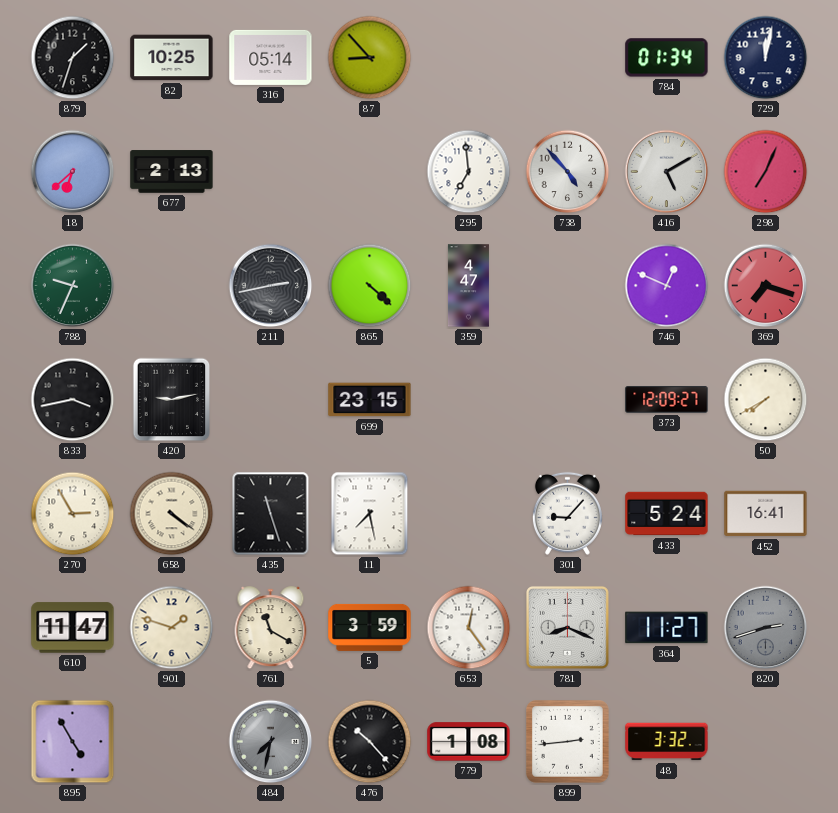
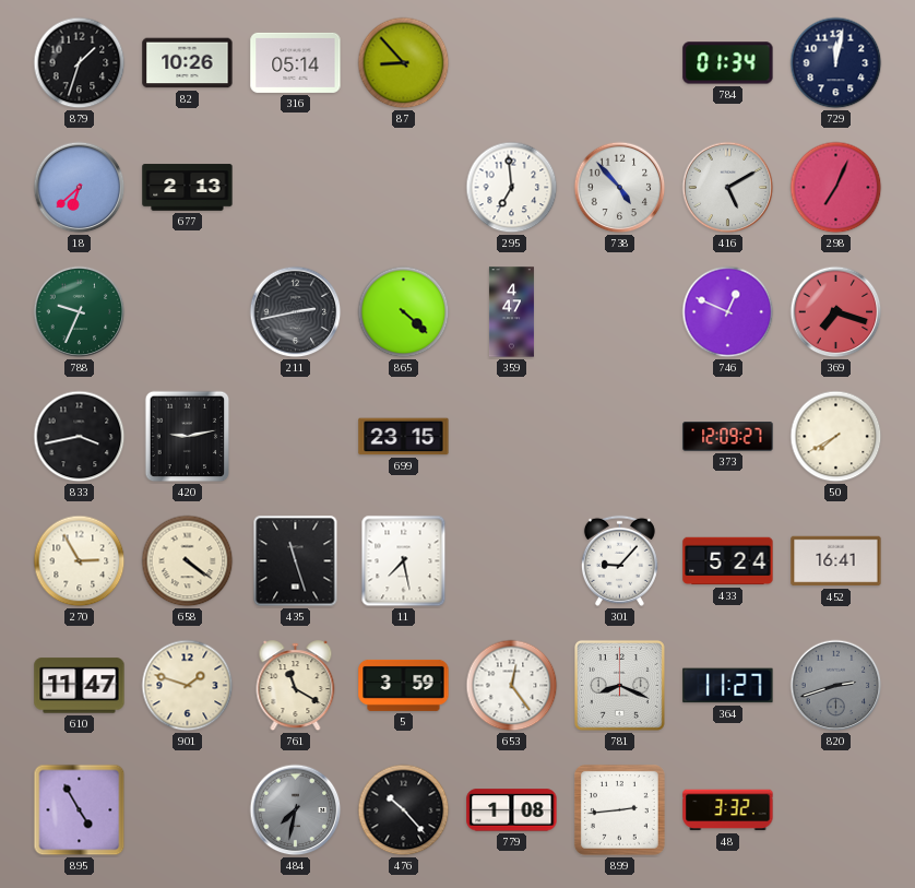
82: 10:25 -> 10:26 (188, 63)
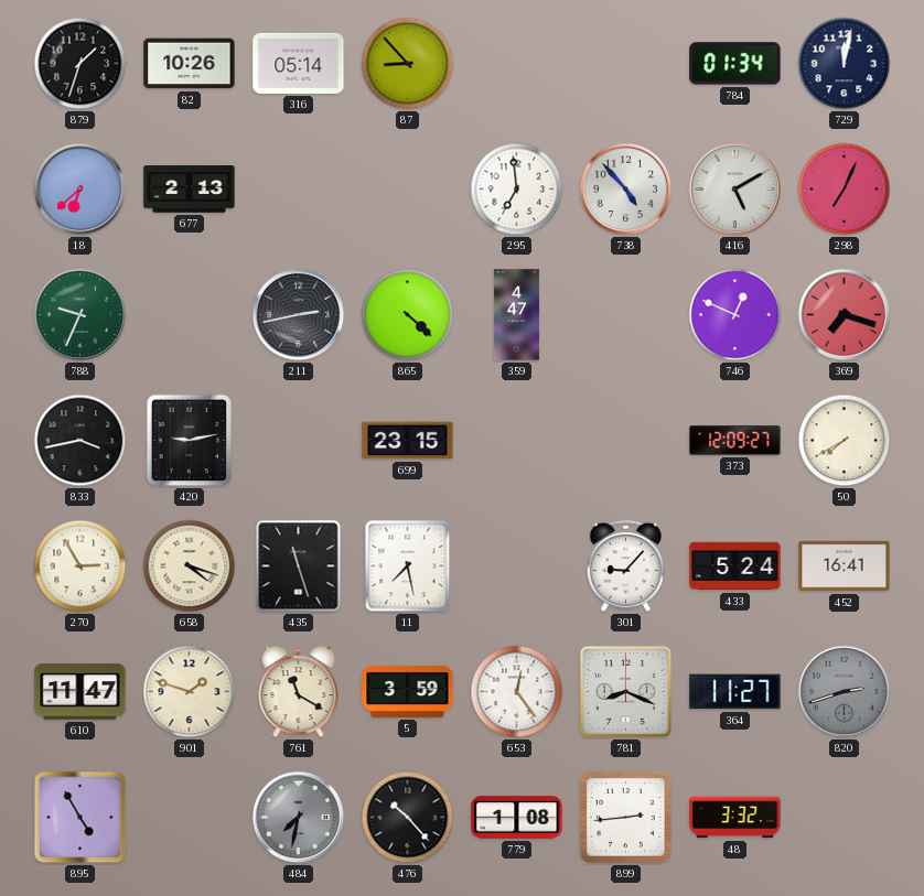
658: 4:21 -> 4:18 (190, 566)
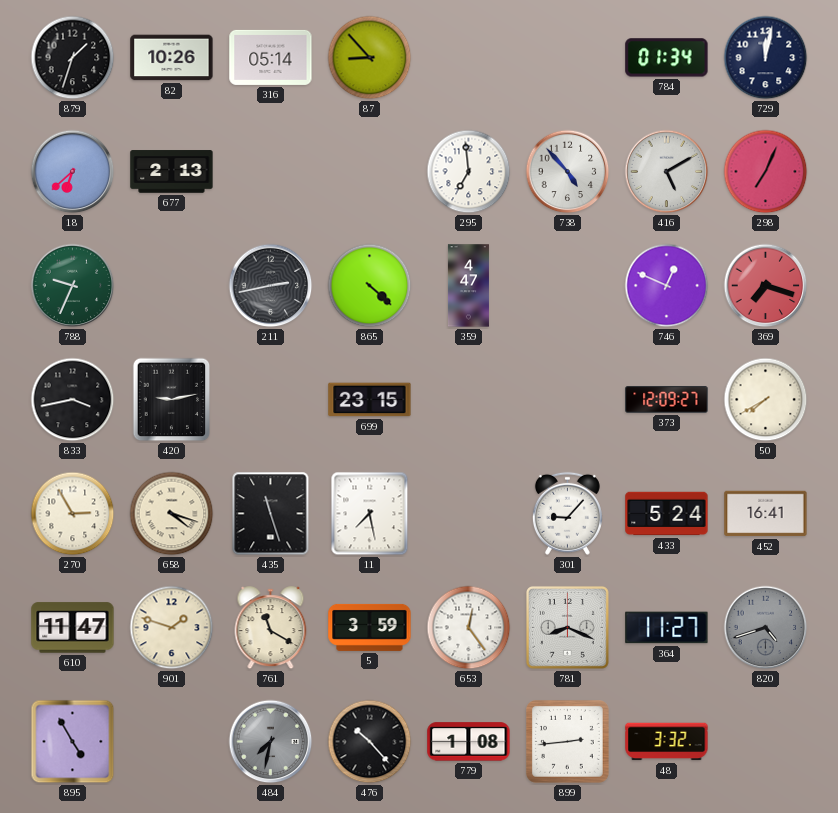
820: 2:42 -> 4:42 (766, 628)
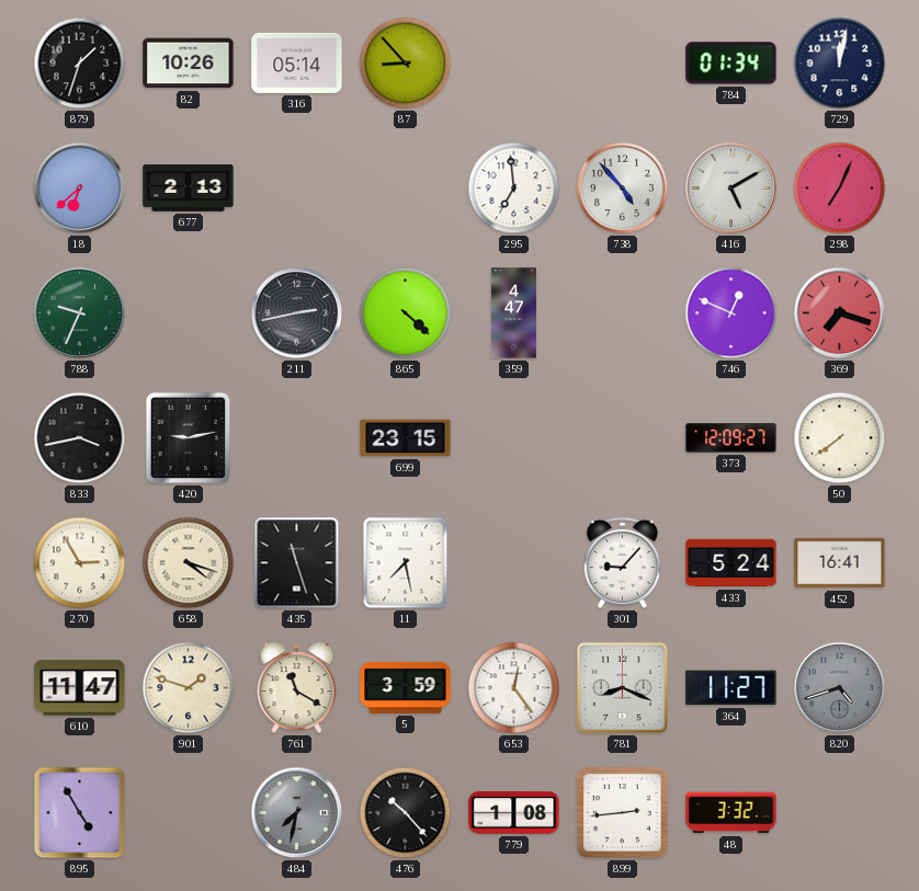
50: 7:40 -> 7:39 (840, 438)
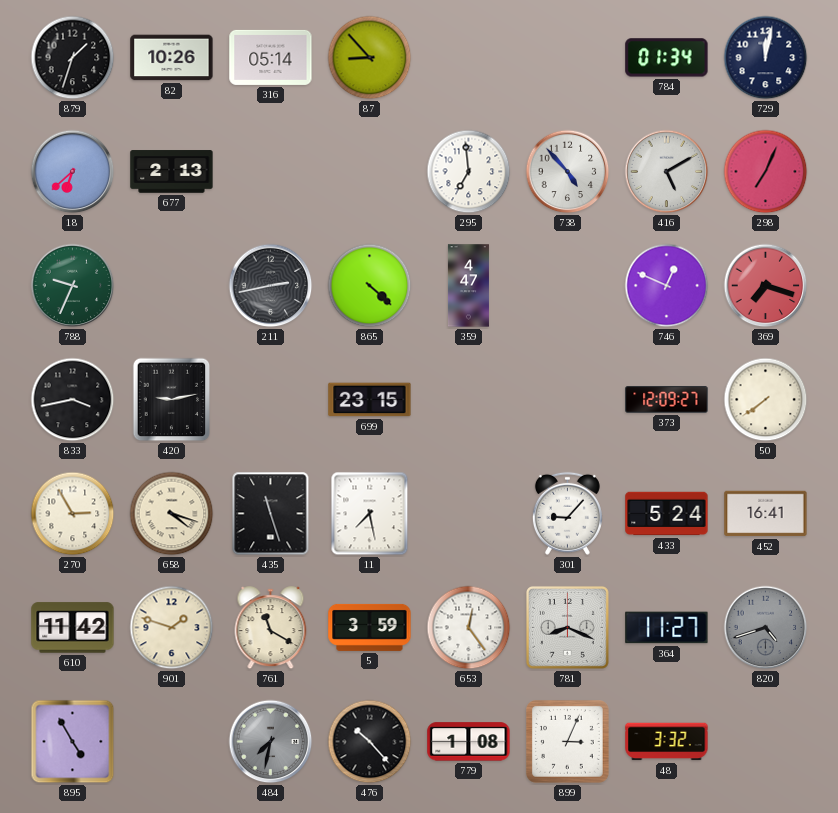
610: 11:47 -> 11:42 (73, 628)
899: 2:44 -> 3:04 (568, 742)
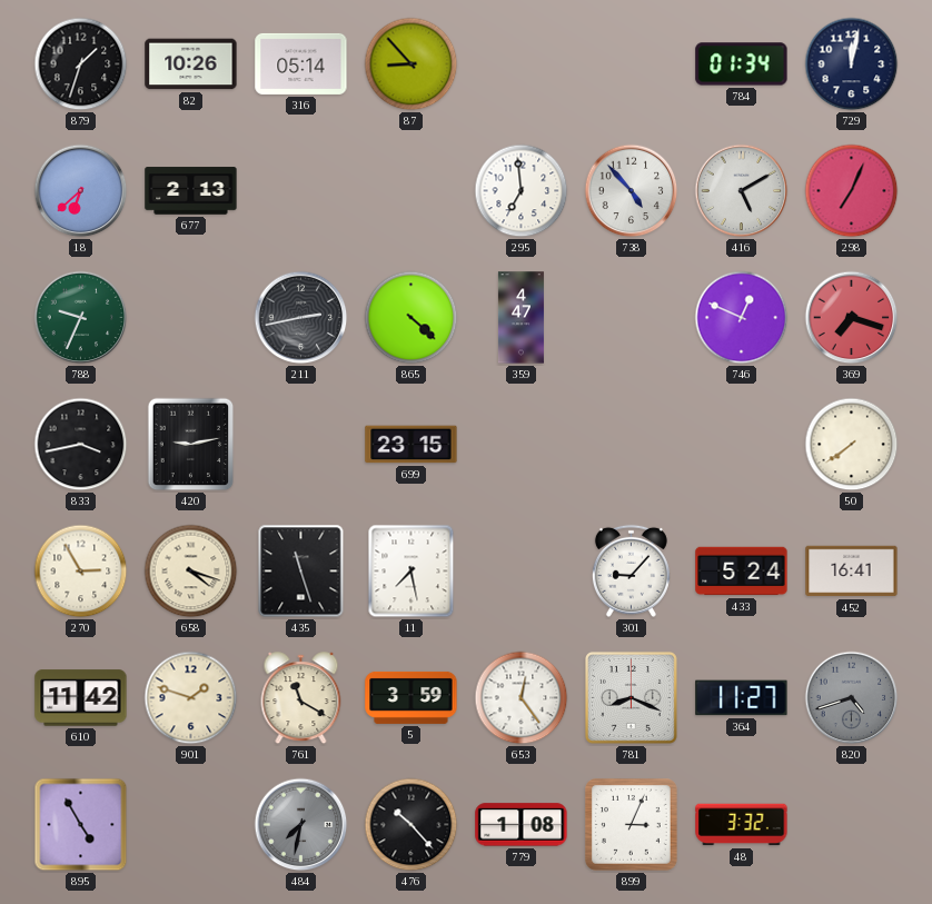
373: 12:09 -> none (667, 400)
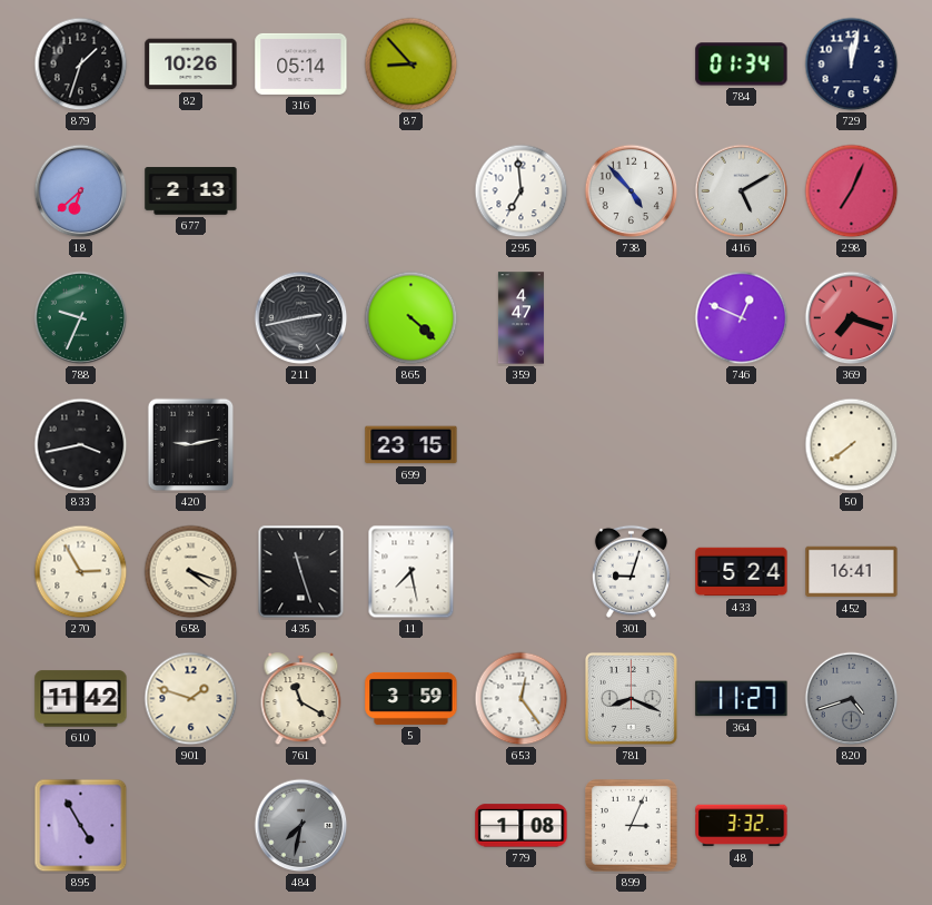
301: 9:07 -> 9:03 (631, 571)
476: 10:23 -> none (412, 825)
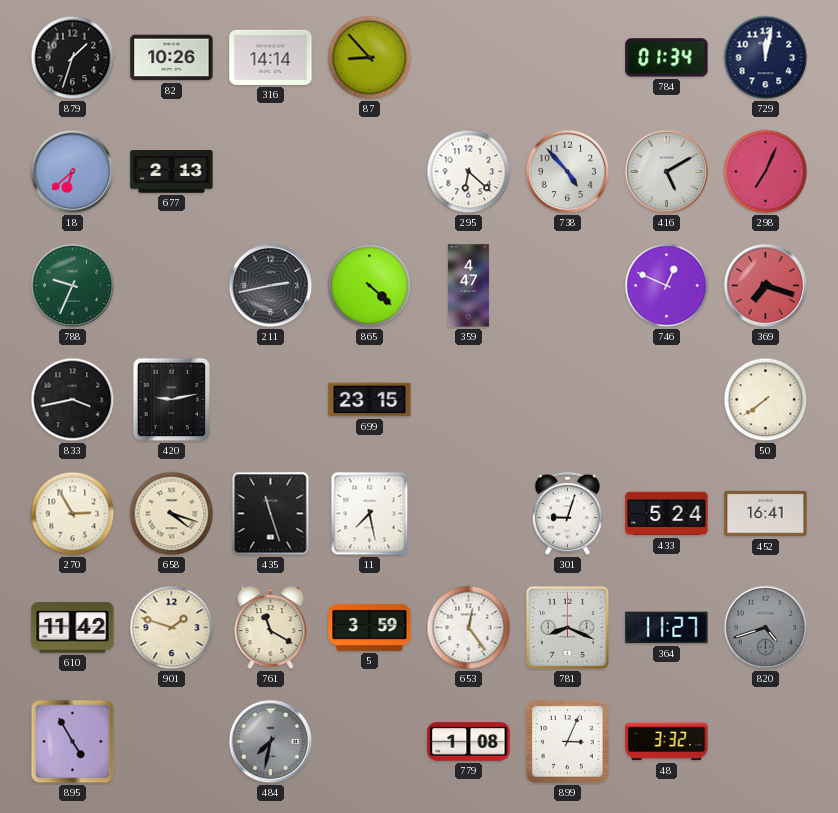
316: 05:14 -> 14:14 (271, 57)
295: 6:59 -> 6:22 (469, 172)
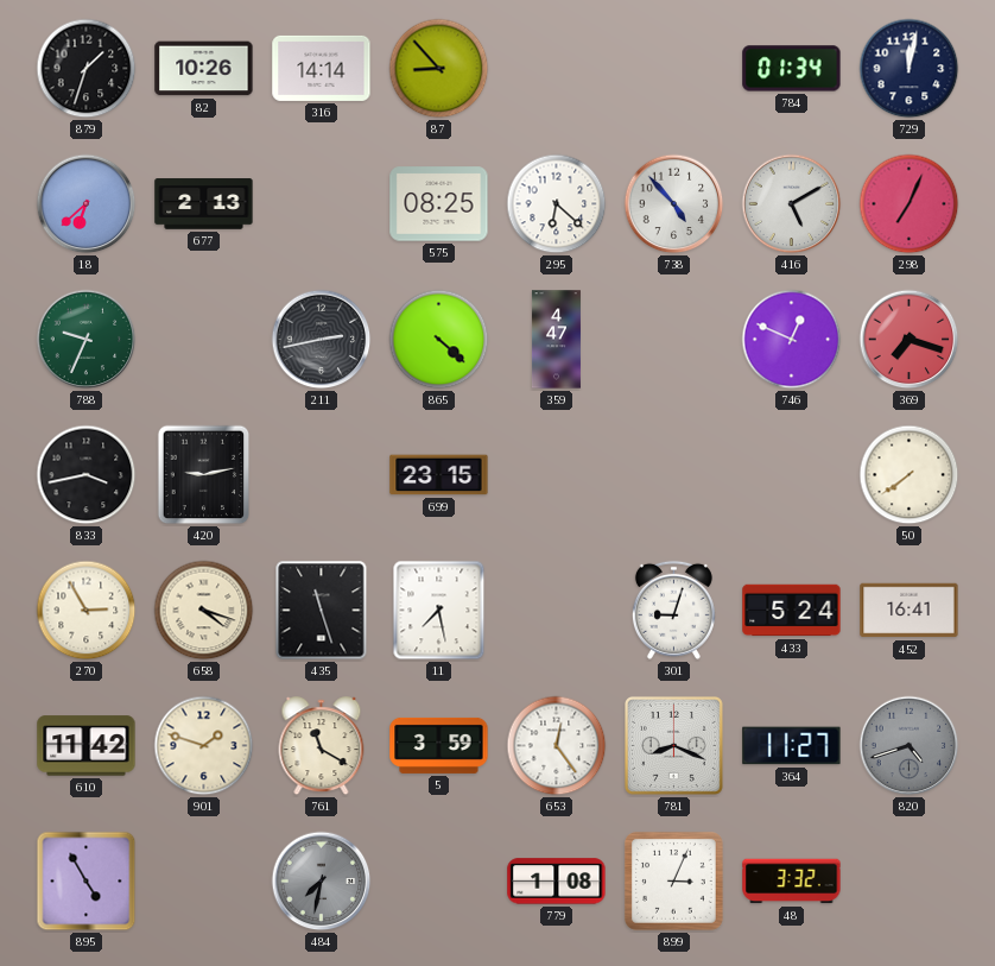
575: none -> 08:25 (439, 204)
